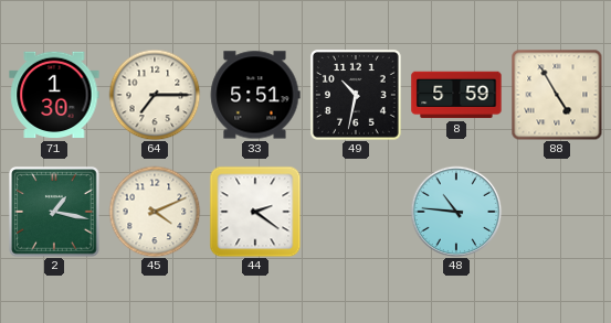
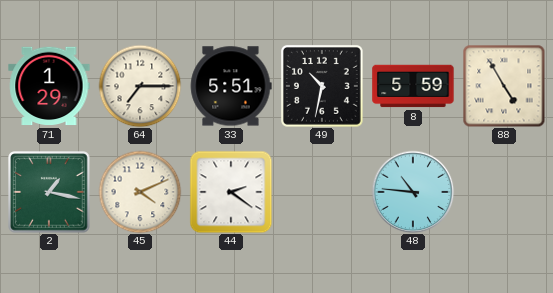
71: 1:30 -> 1:29 (49, 86)
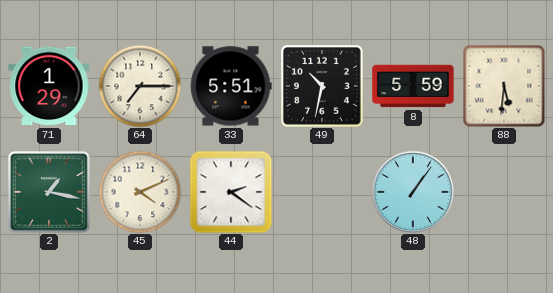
88: 4:55 -> 5:31 (504, 86)
48: 10:46 -> 1:06 (413, 192)
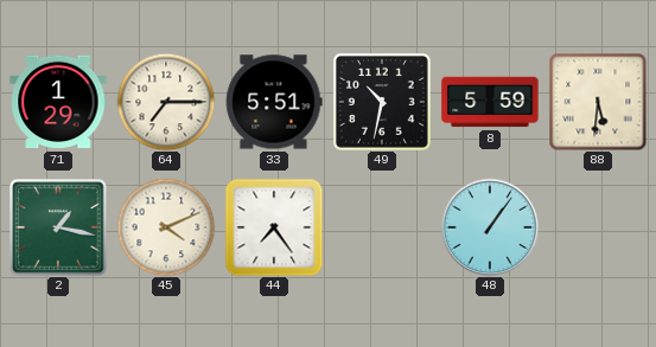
44: 2:21 -> 7:24 (274, 227)
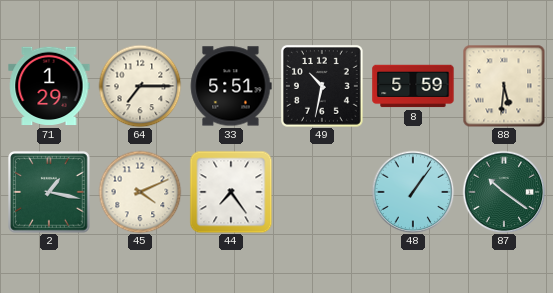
87: none -> 10:21 (504, 192)
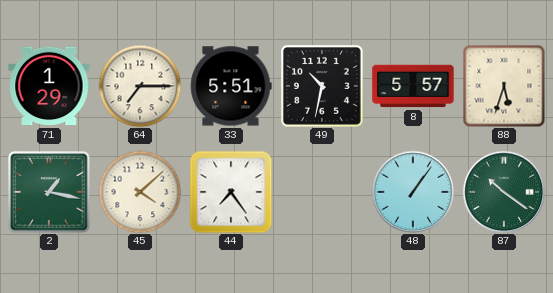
8: 5:59 -> 5:57 (413, 86)
88: 5:31 -> 5:33 (504, 86)
45: 4:11 -> 4:08 (140, 192)
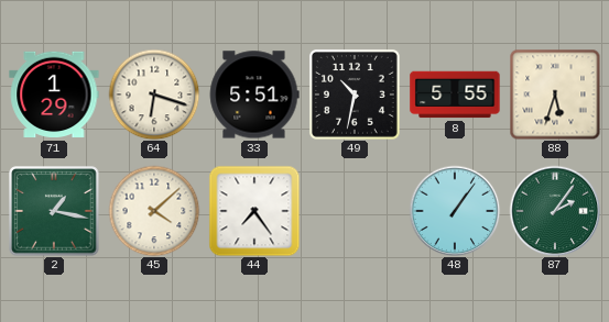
64: 7:15 -> 6:18 (154, 95)
8: 5:57 -> 5:55 (455, 95)
87: 10:21 -> 2:06 (555, 211)
